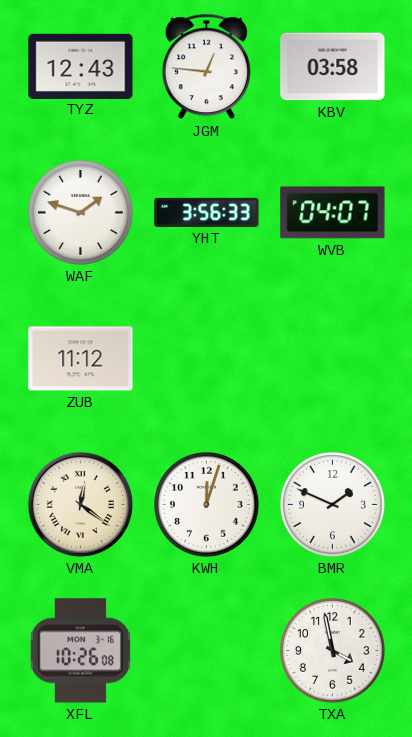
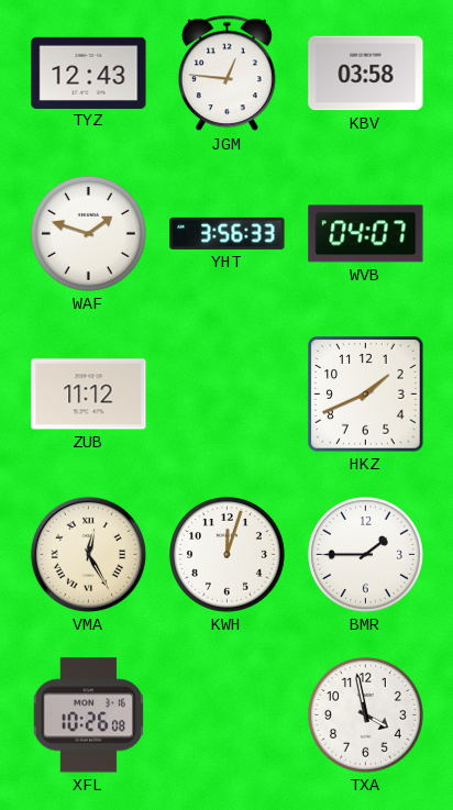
HKZ: none -> 1:41 (366, 395)
VMA: 12:21 -> 12:25 (88, 554)
BMR: 1:49 -> 1:45 (366, 555)
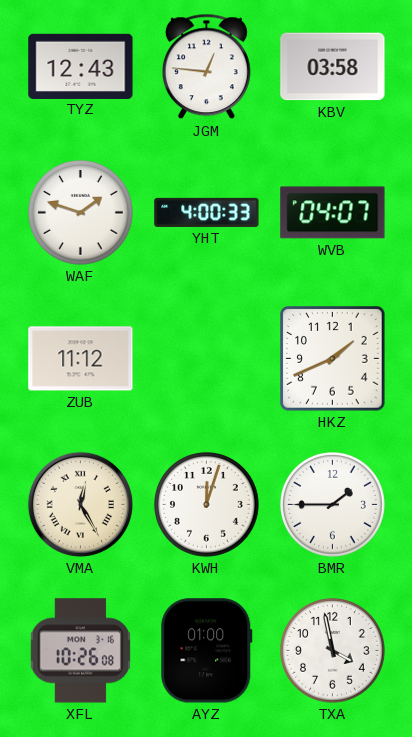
YHT: 3:56 -> 4:00 (207, 212)
AYZ: none -> 01:00 (207, 651)
